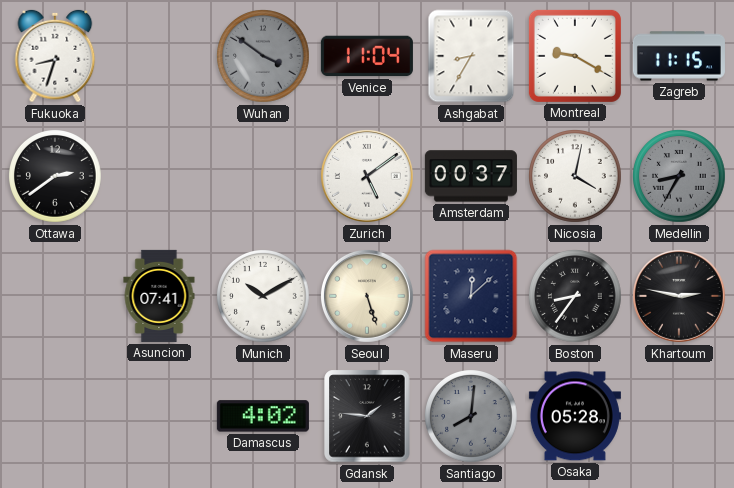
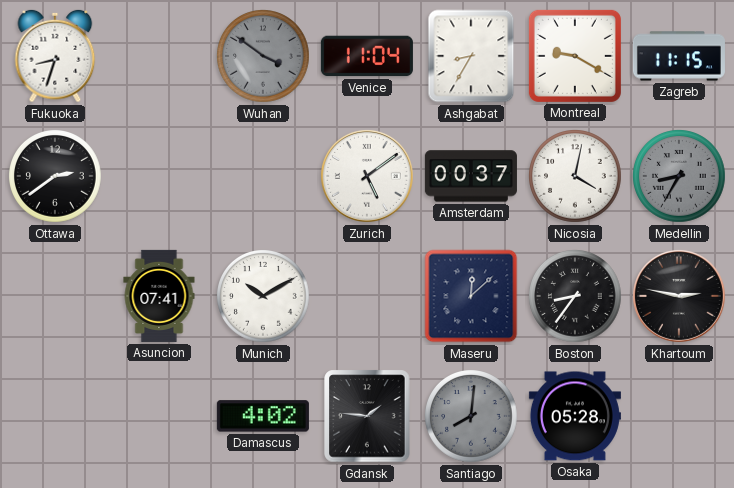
Seoul: 5:27 -> none (367, 296)
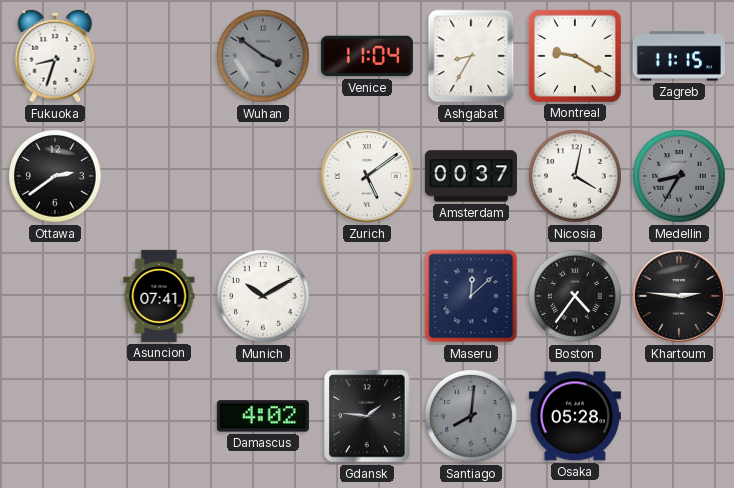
Boston: 8:36 -> 4:36 (576, 297)
Khartoum: 2:47 -> 2:46 (679, 296)
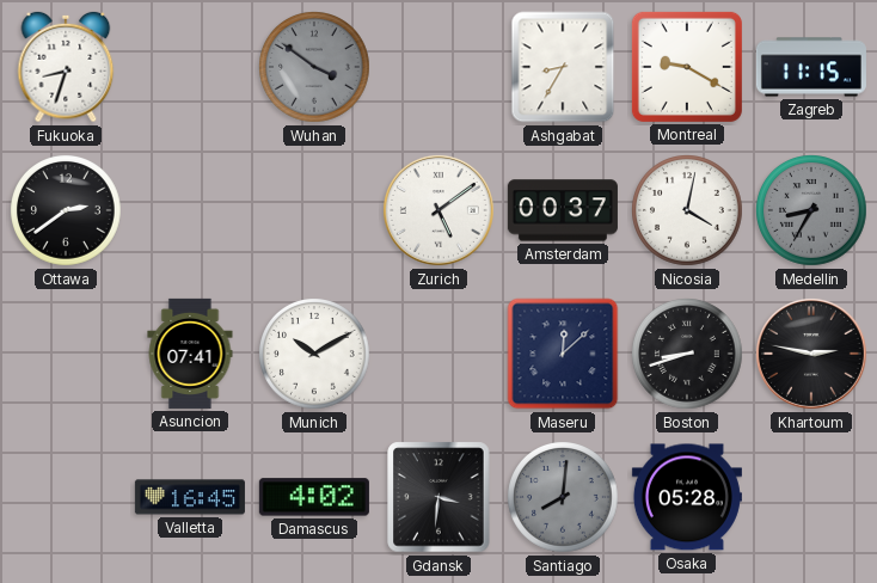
Venice: 11:04 -> none (367, 56)
Boston: 4:36 -> 8:42 (688, 355)
Khartoum: 2:46 -> 2:47 (811, 354)
Valletta: none -> 16:45 (190, 497)
Gdansk: 1:46 -> 3:31 (438, 497)
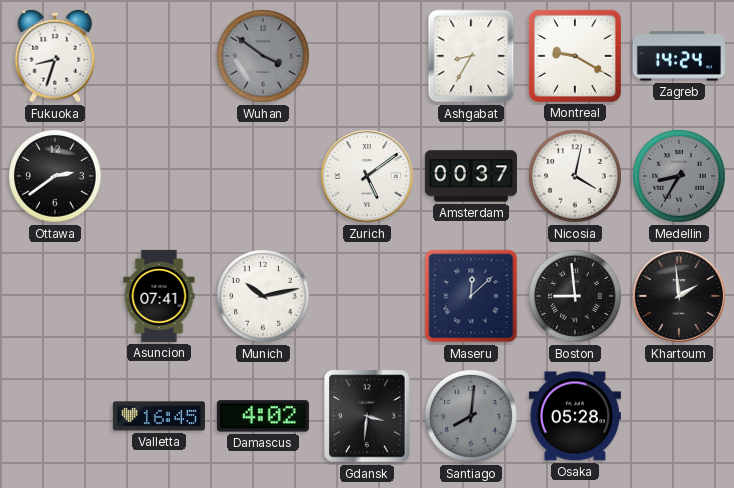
Zagreb: 11:15 -> 14:24 (679, 56)
Munich: 10:10 -> 10:13 (264, 297)
Boston: 8:42 -> 8:59 (576, 297)
Khartoum: 2:47 -> 1:59 (679, 296)
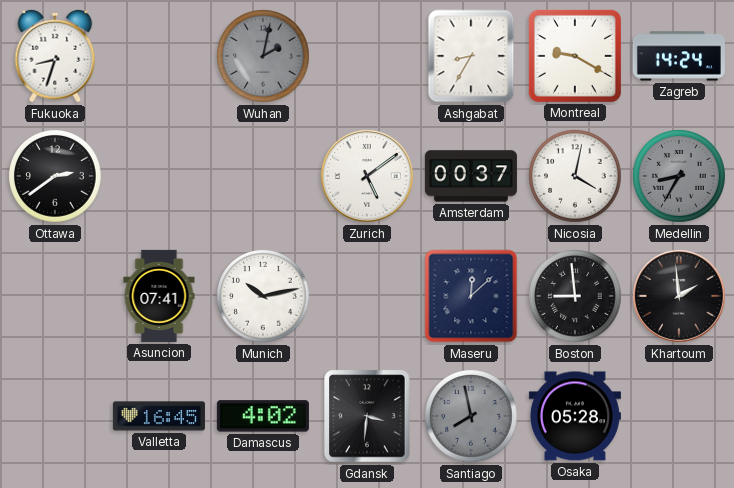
Wuhan: 3:51 -> 2:02 (264, 57)
Santiago: 8:01 -> 7:58 (472, 417)
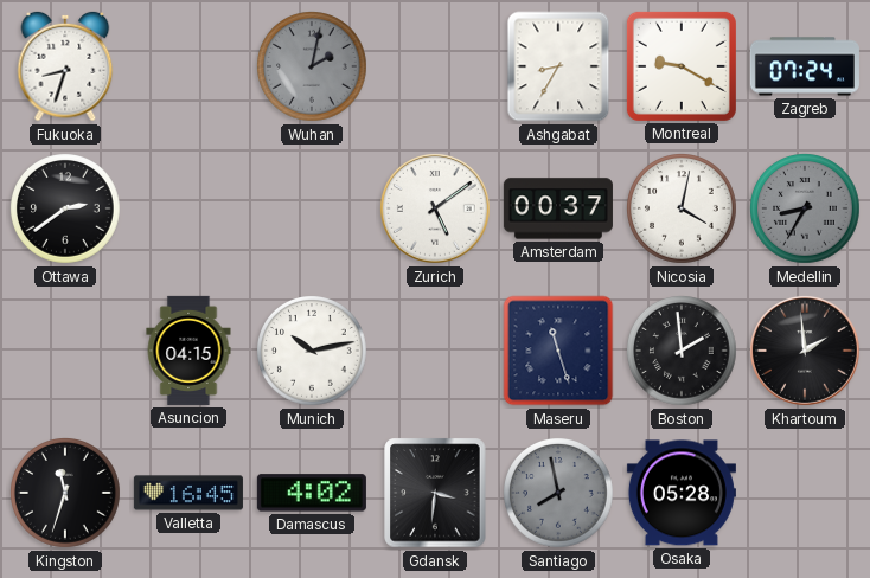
Zagreb: 14:24 -> 07:24 (805, 66)
Asuncion: 07:41 -> 04:15 (188, 351)
Maseru: 12:08 -> 11:27 (558, 351)
Boston: 8:59 -> 1:59 (683, 352)
Kingston: none -> 11:33 (66, 494)
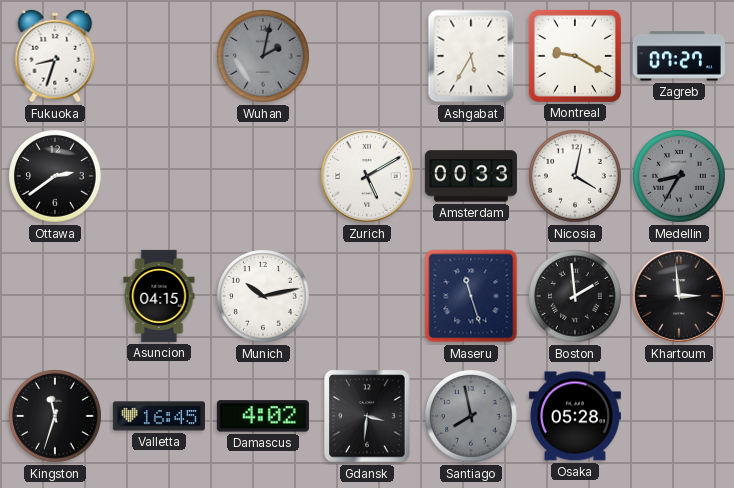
Ashgabat: 8:35 -> 5:35 (471, 56)
Zagreb: 07:24 -> 07:27 (679, 56)
Zurich: 5:09 -> 5:10 (367, 176)
Amsterdam: 00:37 -> 00:33 (471, 176)
Khartoum: 1:59 -> 2:59 (679, 296)
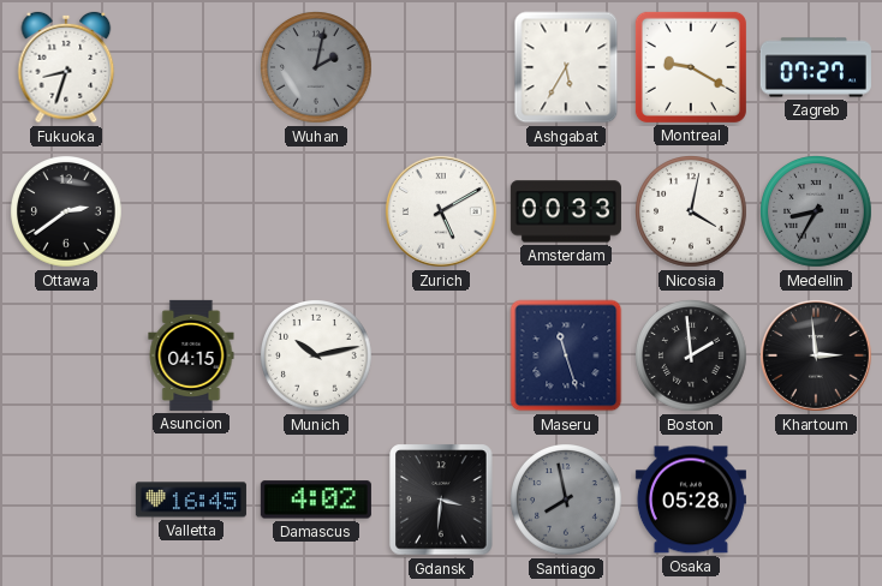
Kingston: 11:33 -> none (56, 417)
